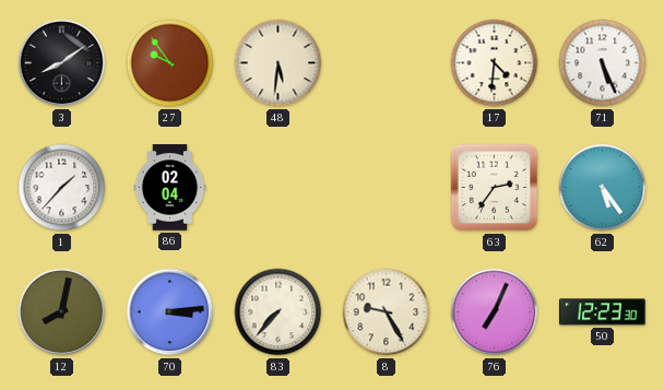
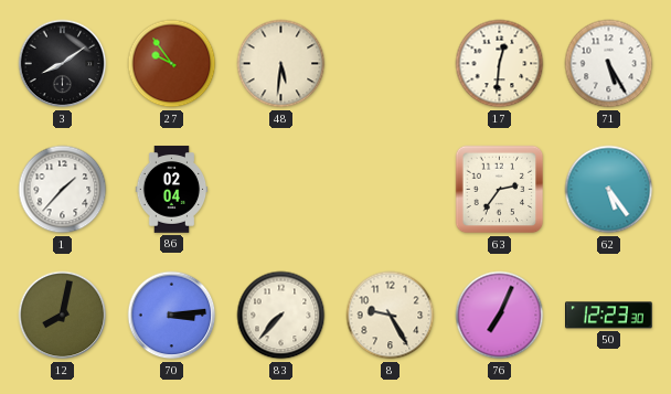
17: 4:31 -> 12:31 (500, 64)
71: 5:26 -> 5:25 (609, 64)
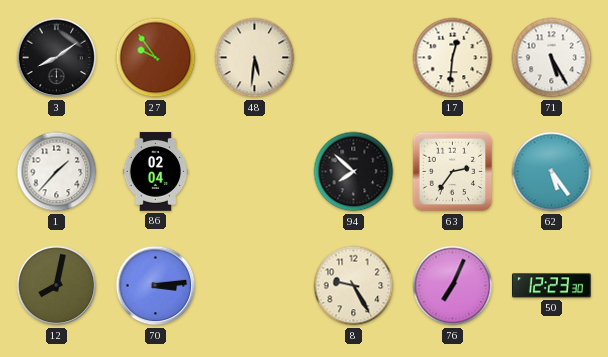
94: none -> 7:52 (354, 172)
83: 7:37 -> none (281, 316)
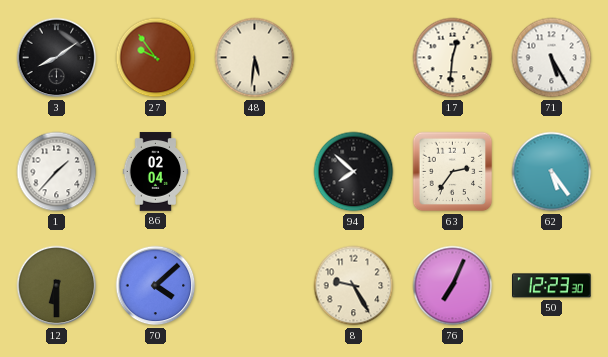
12: 8:02 -> 6:30 (57, 286)
70: 3:14 -> 4:08 (156, 286)
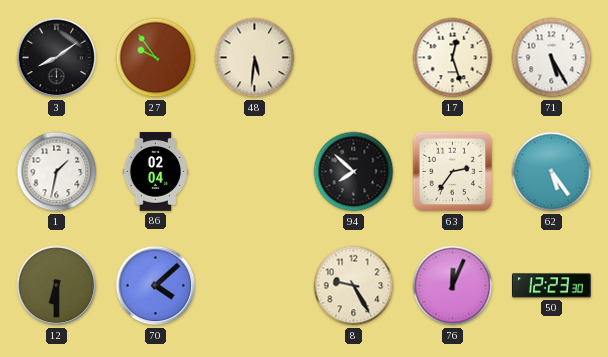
17: 12:31 -> 12:27 (453, 58)
1: 1:37 -> 1:32 (57, 172)
76: 7:04 -> 12:04 (453, 286)
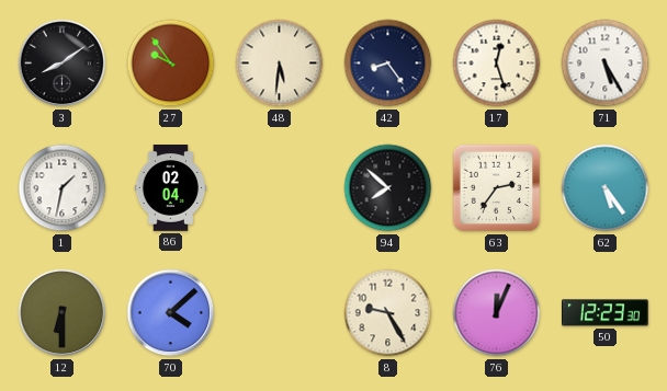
42: none -> 8:24 (388, 64)
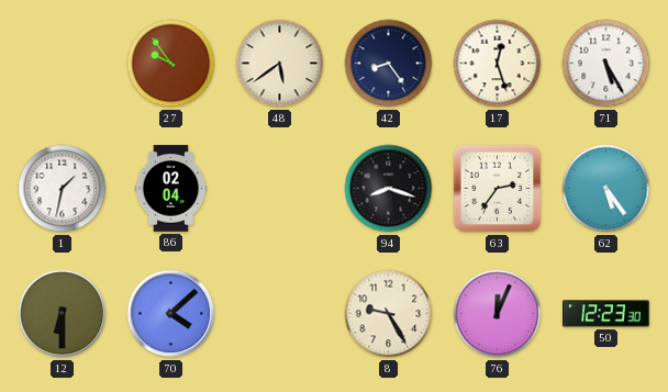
3: 8:09 -> none (63, 64)
48: 5:31 -> 5:39 (280, 64)
94: 7:52 -> 8:18 (389, 189)
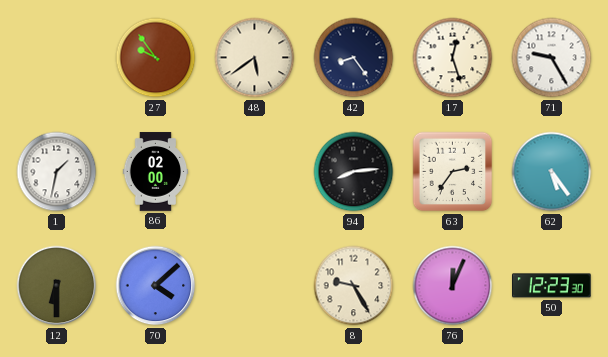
71: 5:25 -> 9:25 (552, 58)
86: 02:04 -> 02:00 (156, 172)
94: 8:18 -> 8:14 (354, 172)
